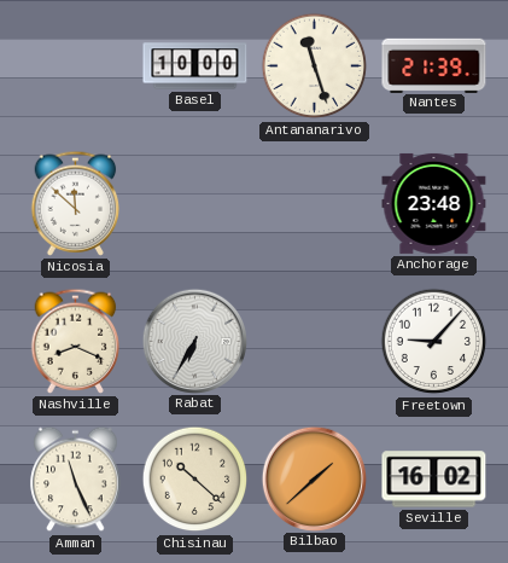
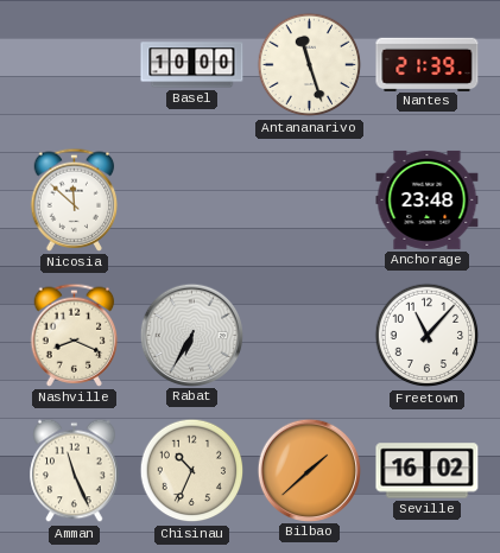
Freetown: 9:07 -> 11:07 (428, 336)
Chisinau: 10:22 -> 10:34 (192, 471)
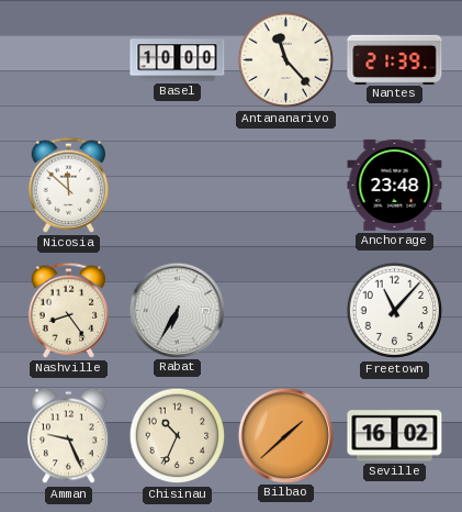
Antananarivo: 11:27 -> 11:23 (286, 60)
Nashville: 8:19 -> 8:24 (69, 310)
Amman: 11:26 -> 9:26 (69, 436)
